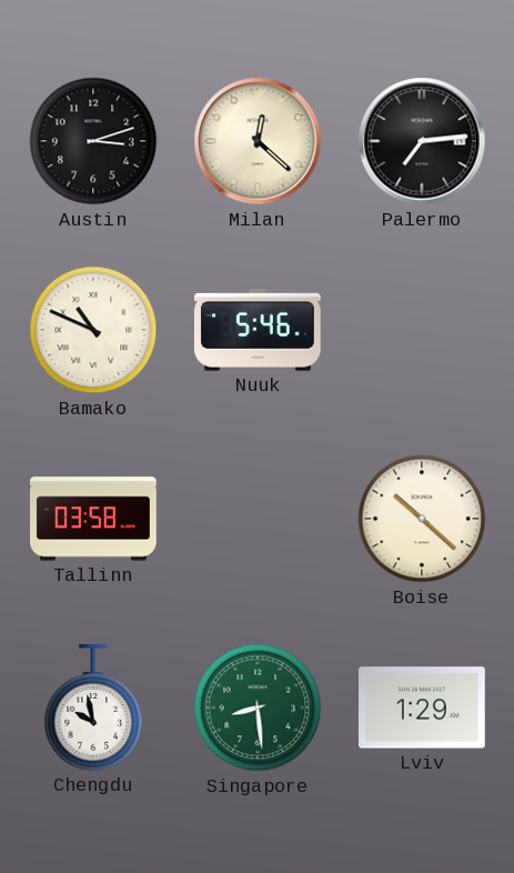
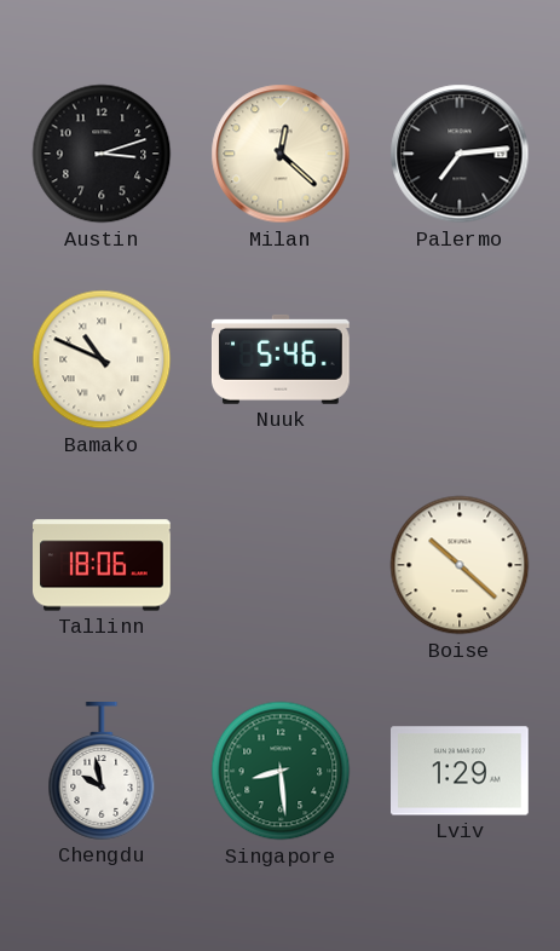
Tallinn: 03:58 -> 18:06 (103, 565)
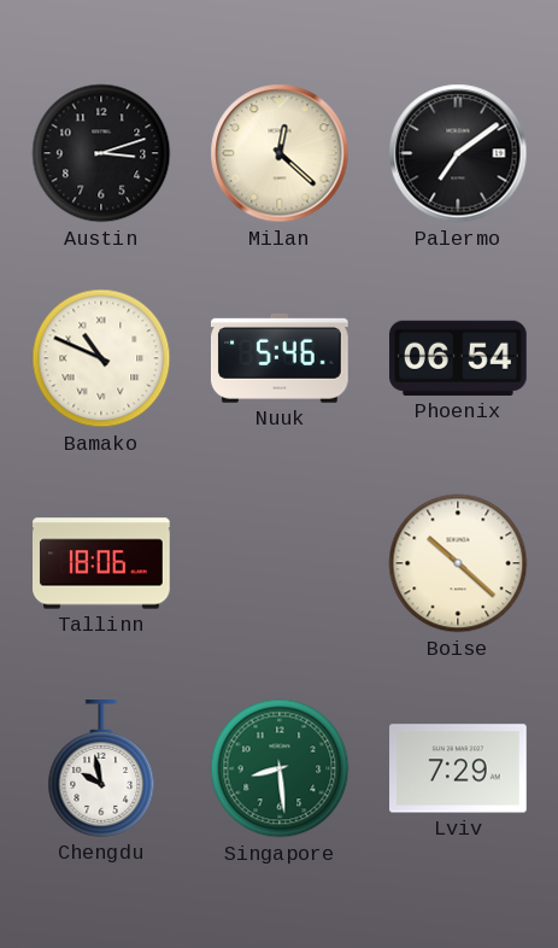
Palermo: 7:14 -> 7:09 (458, 153)
Phoenix: none -> 06:54 (459, 358)
Lviv: 1:29 -> 7:29 (459, 768)
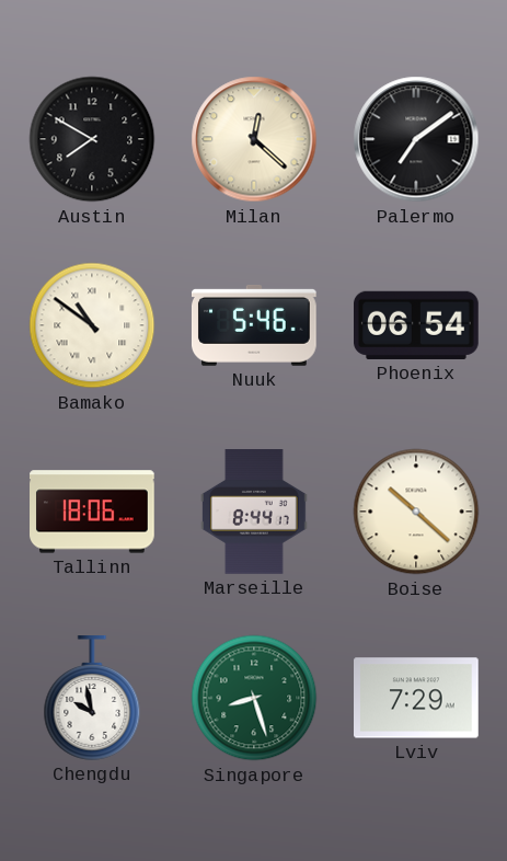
Austin: 3:12 -> 7:50 (92, 139)
Bamako: 10:49 -> 10:51 (92, 325)
Marseille: none -> 8:44 (255, 513)
Singapore: 8:29 -> 8:27 (254, 698)
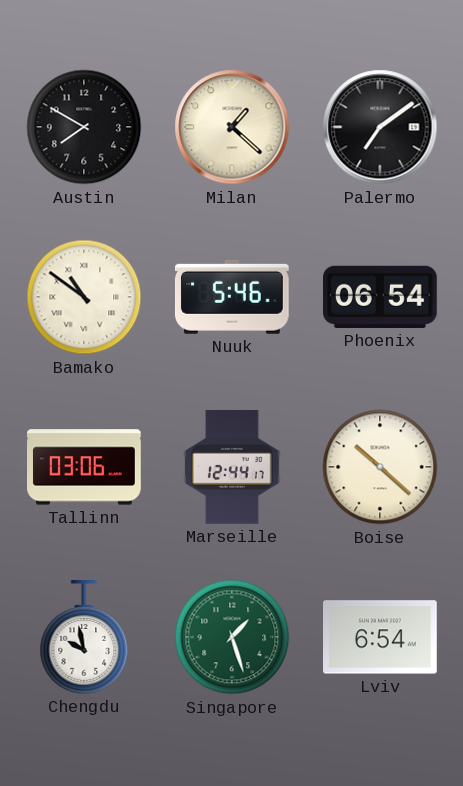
Milan: 12:22 -> 1:22 (232, 127)
Tallinn: 18:06 -> 03:06 (85, 467)
Marseille: 8:44 -> 12:44 (233, 468)
Singapore: 8:27 -> 1:27 (232, 637)
Lviv: 7:29 -> 6:54 (381, 637)
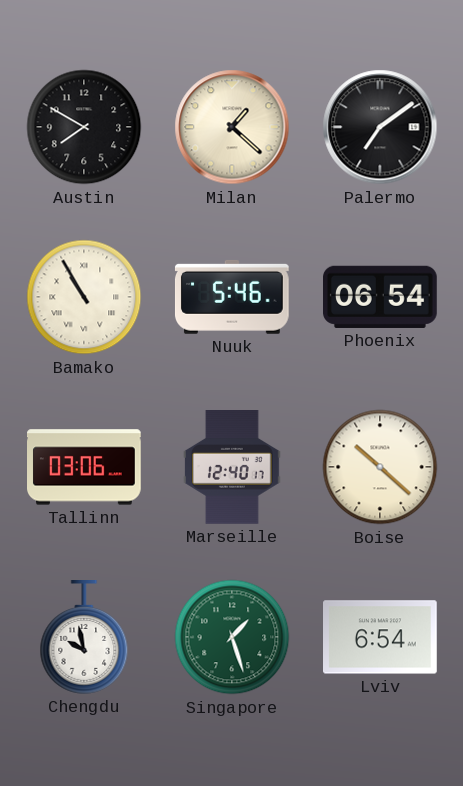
Bamako: 10:51 -> 10:55 (84, 297)
Marseille: 12:44 -> 12:40 (233, 468)
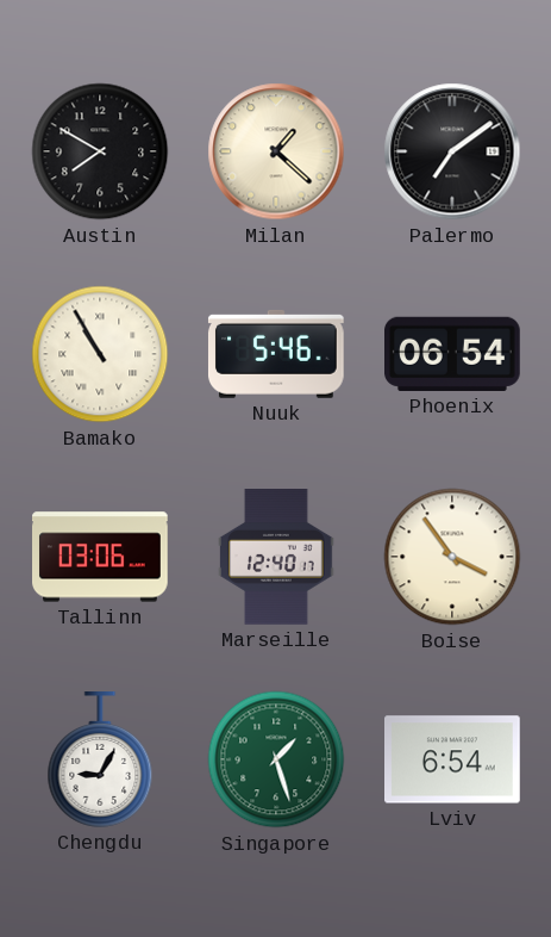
Boise: 10:22 -> 3:54 (452, 557)
Chengdu: 9:58 -> 9:05 (100, 761)
